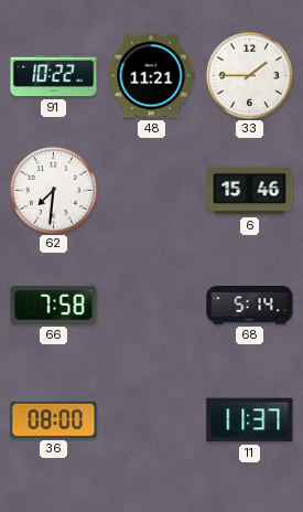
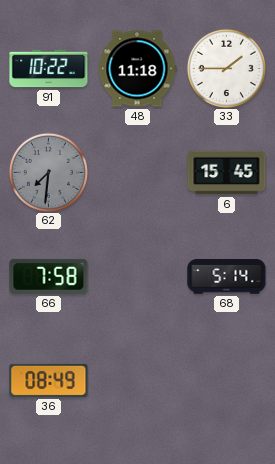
48: 11:21 -> 11:18 (137, 69)
62 dial: white -> grey (48, 172)
6: 15:46 -> 15:45 (227, 173)
36: 08:00 -> 08:49 (49, 380)
11: 11:37 -> none (250, 420)
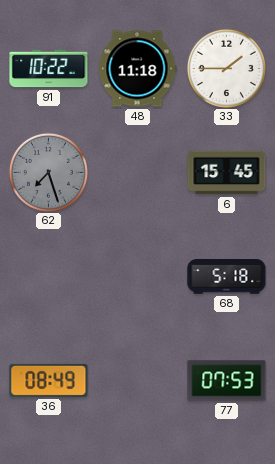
62: 7:31 -> 7:27 (48, 172)
66: 7:58 -> none (49, 276)
68: 5:14 -> 5:18 (227, 277)
77: none -> 07:53 (227, 381)
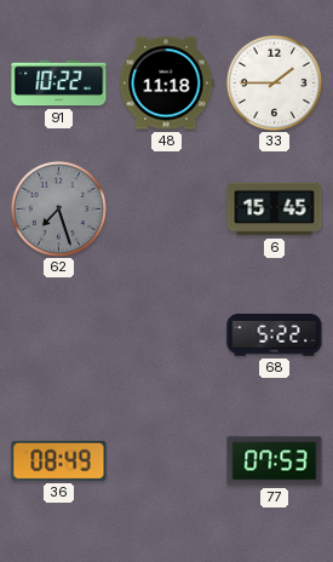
68: 5:18 -> 5:22 (275, 336)
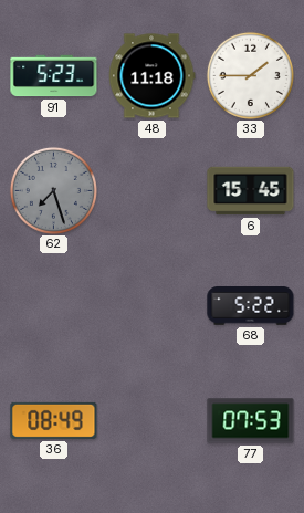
91: 10:22 -> 5:23 (54, 76)
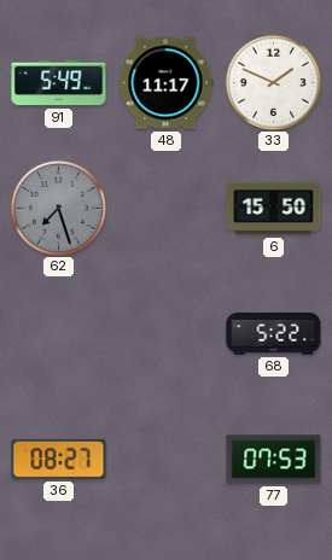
91: 5:23 -> 5:49 (59, 83)
48: 11:18 -> 11:17 (165, 83)
33: 1:45 -> 1:49 (273, 82)
6: 15:45 -> 15:50 (274, 209)
36: 08:49 -> 08:27 (59, 459)
